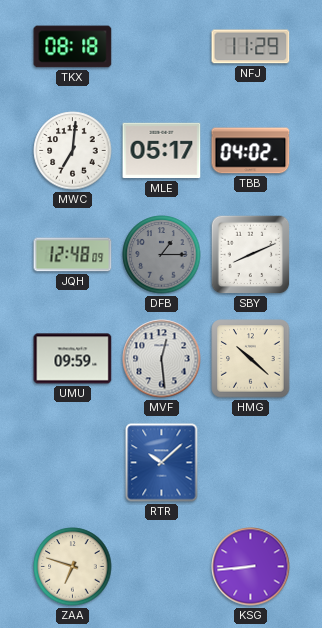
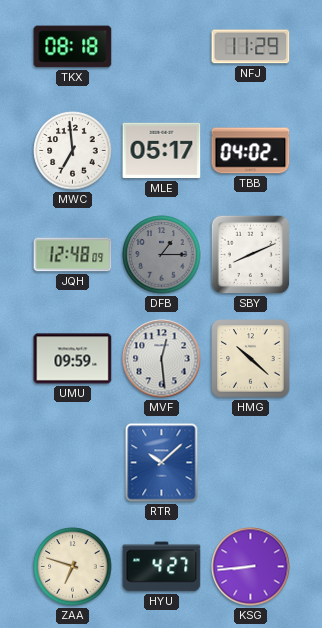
MWC: 7:01 -> 6:59 (73, 151)
HYU: none -> 4:27 (162, 567)
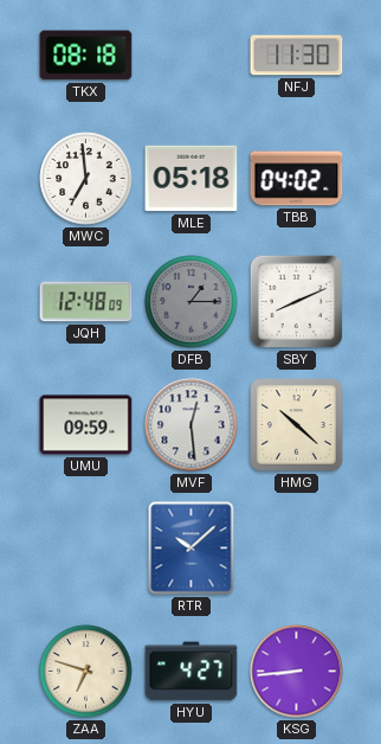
NFJ: 11:29 -> 11:30 (297, 56)
MLE: 05:17 -> 05:18 (192, 179)
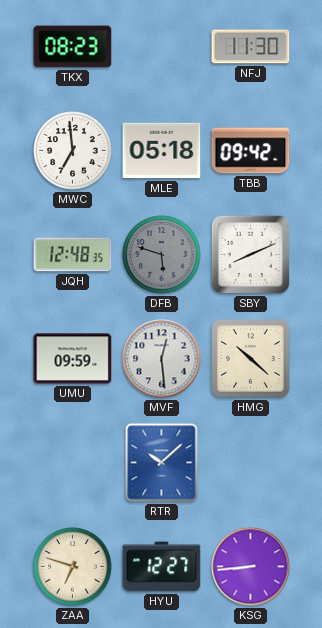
TKX: 08:18 -> 08:23 (73, 47)
TBB: 04:02 -> 09:42 (251, 151)
JQH: 12:48:09 -> 12:48:35 (73, 255)
DFB: 1:15 -> 5:48 (162, 255)
HYU: 4:27 -> 12:27 (162, 567)
